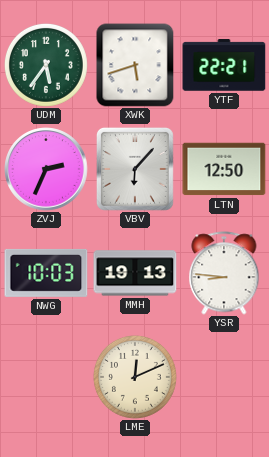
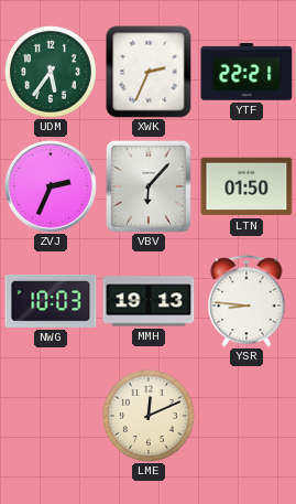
XWK: 5:42 -> 2:34 (149, 72)
LTN: 12:50 -> 01:50 (246, 186)
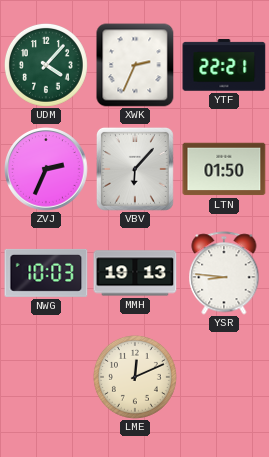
UDM: 5:36 -> 4:07 (46, 65)
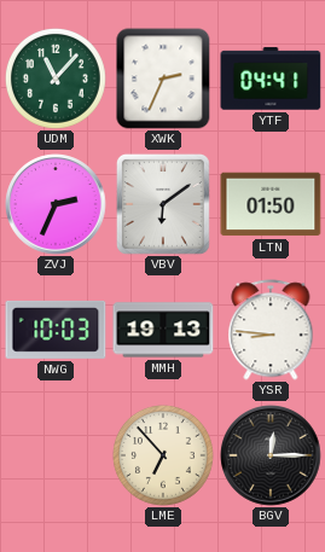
UDM: 4:07 -> 11:07 (56, 79)
YTF: 22:21 -> 04:41 (271, 79)
VBV: 6:07 -> 6:09 (163, 204)
LME: 12:11 -> 6:53 (163, 455)
BGV: none -> 12:15 (271, 455)
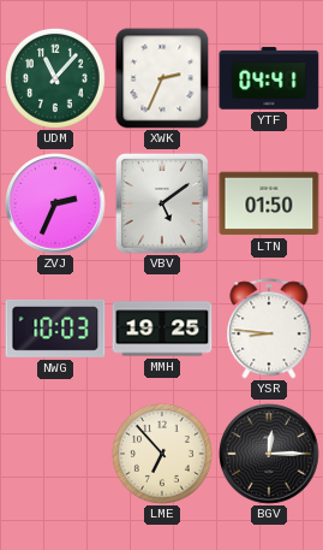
VBV: 6:09 -> 5:09 (162, 203)
MMH: 19:13 -> 19:25 (162, 329)
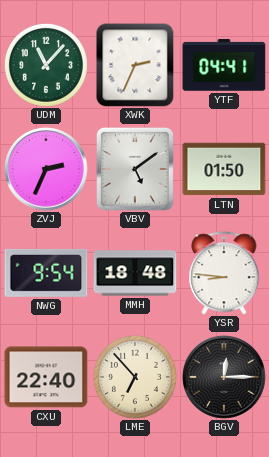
NWG: 10:03 -> 9:54 (46, 273)
MMH: 19:25 -> 18:48 (135, 273)
CXU: none -> 22:40 (46, 377)
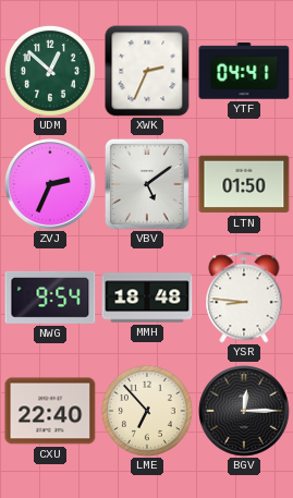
UDM: 11:07 -> 12:52 (50, 71)
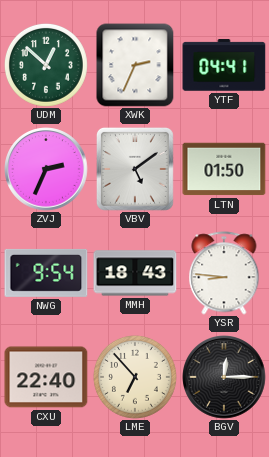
MMH: 18:48 -> 18:43 (135, 273)
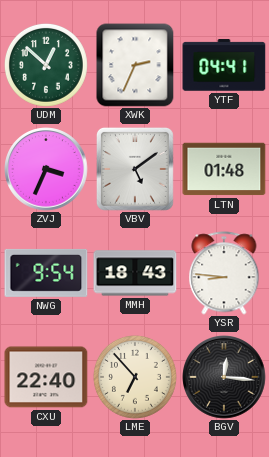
ZVJ: 2:34 -> 3:34 (46, 169)
LTN: 01:50 -> 01:48 (224, 169)
BGV: 12:15 -> 12:16 (224, 377)
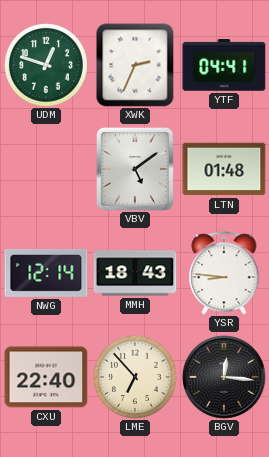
UDM: 12:52 -> 12:48 (46, 65)
ZVJ: 3:34 -> none (46, 169)
NWG: 9:54 -> 12:14 (46, 273)
